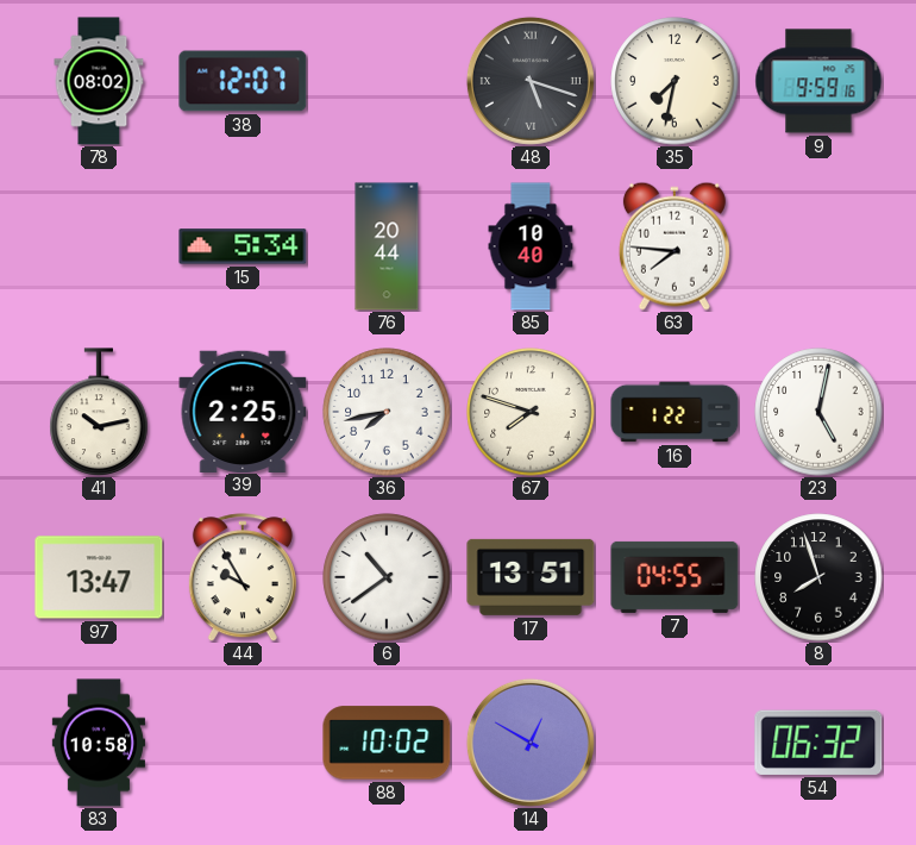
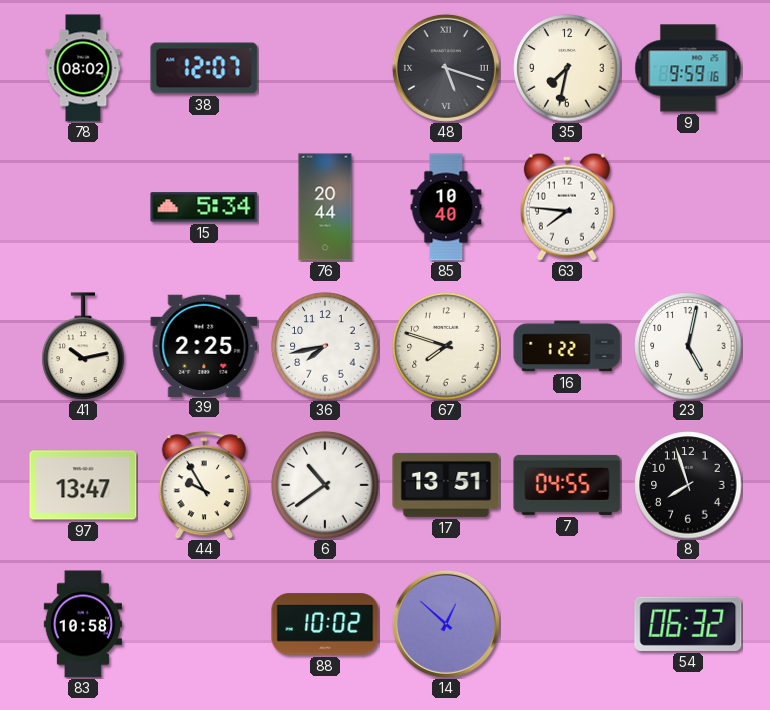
14: 12:50 -> 12:52 (446, 624)
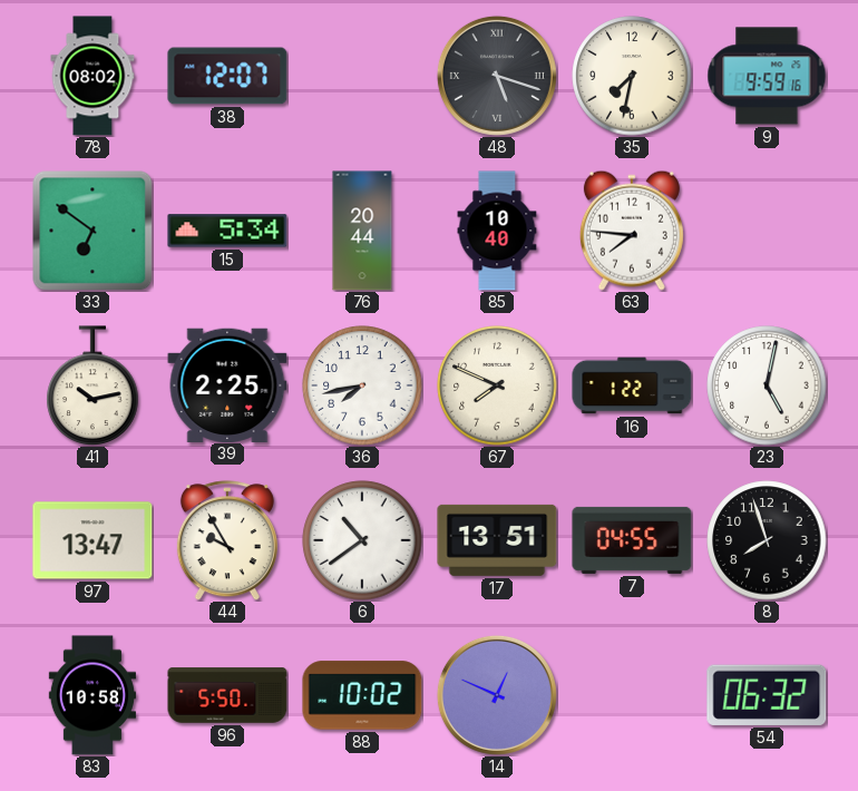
33: none -> 6:51 (92, 231)
67: 7:48 -> 7:49 (497, 385)
96: none -> 5:50 (227, 695)
14: 12:52 -> 12:49 (497, 695)
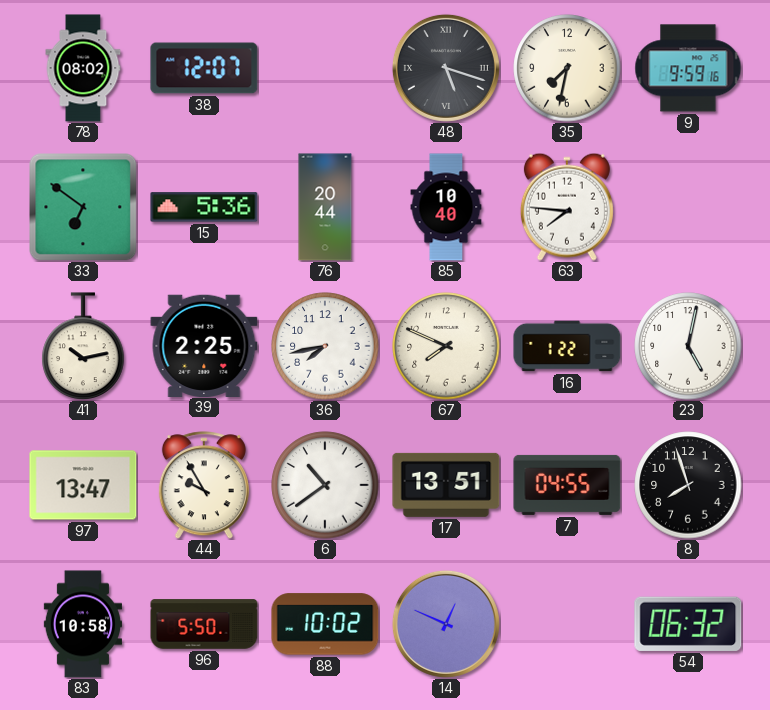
15: 5:34 -> 5:36 (204, 207)
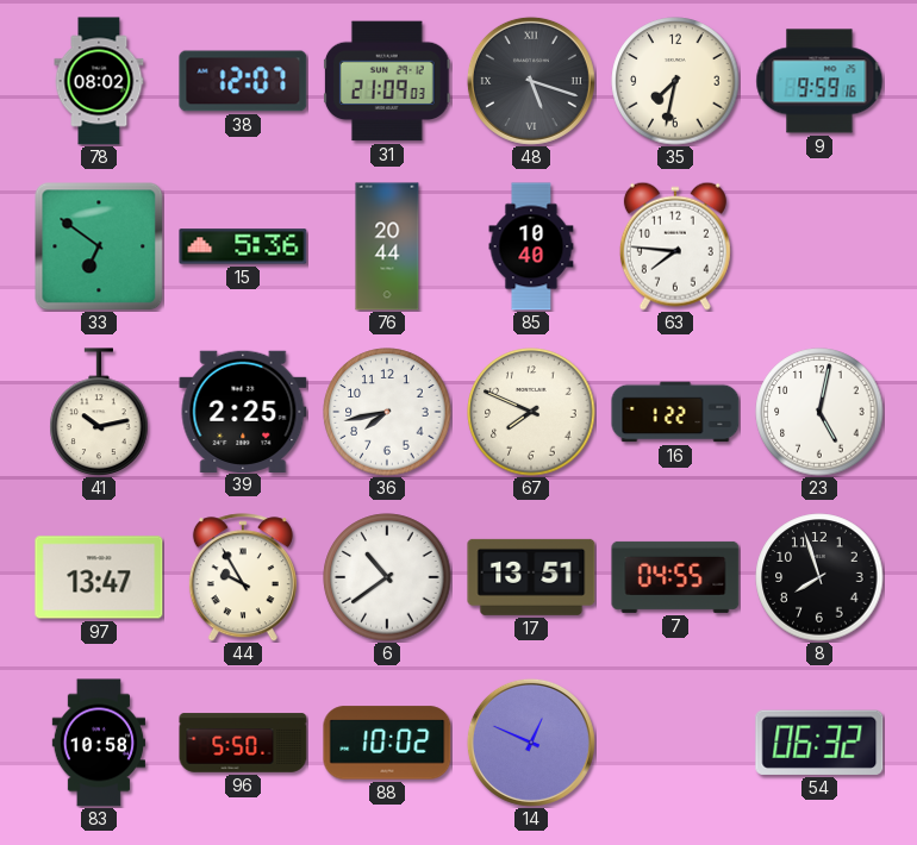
31: none -> 21:09 (387, 81)
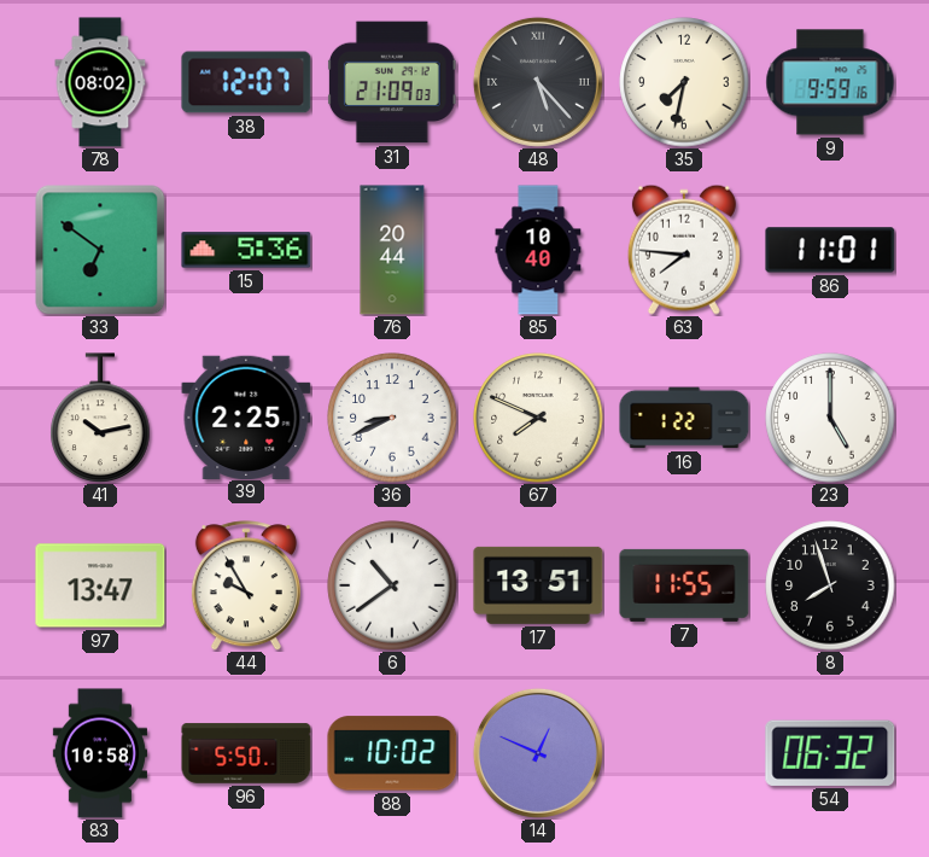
48: 5:18 -> 5:23 (538, 82)
86: none -> 11:01 (830, 250)
36: 7:43 -> 8:41 (392, 418)
23: 5:02 -> 5:00 (830, 418)
7: 04:55 -> 11:55 (684, 585)
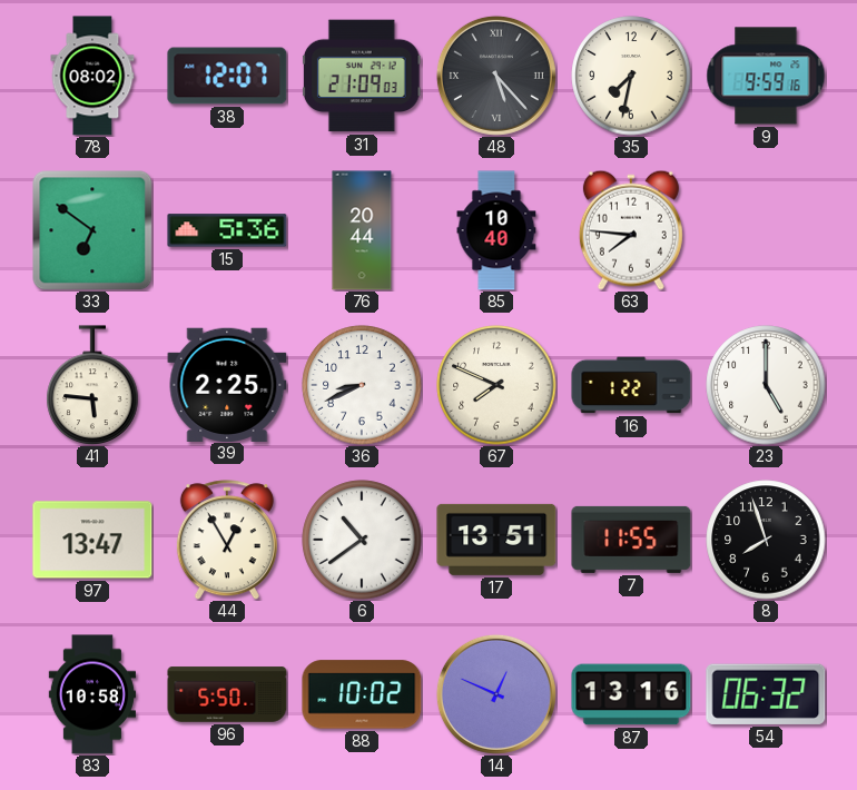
86: 11:01 -> none (830, 250)
41: 10:13 -> 5:46 (92, 385)
44: 9:55 -> 12:55 (227, 540)
87: none -> 13:16 (631, 694)
